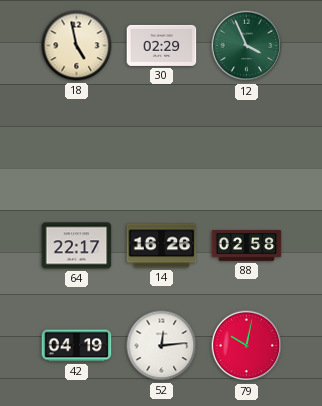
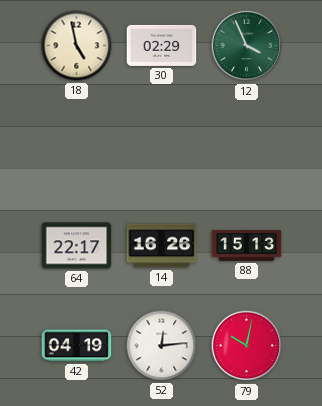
88: 02:58 -> 15:13 (247, 246)
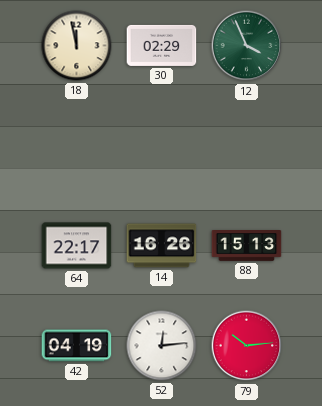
18: 4:58 -> 11:58 (77, 46)
79: 10:02 -> 10:14 (247, 346)
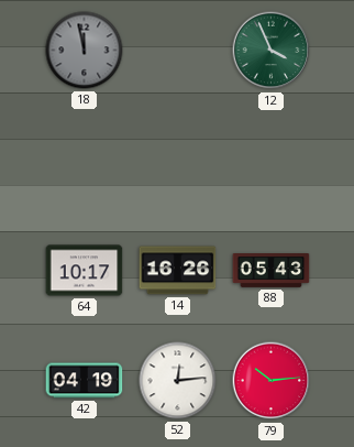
18 dial: cream -> grey (85, 51)
30: 02:29 -> none (162, 45)
64: 22:17 -> 10:17 (85, 271)
88: 15:13 -> 05:43 (272, 271)
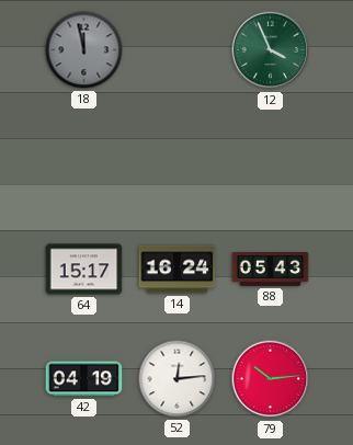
64: 10:17 -> 15:17 (84, 270)
14: 16:26 -> 16:24 (178, 270)
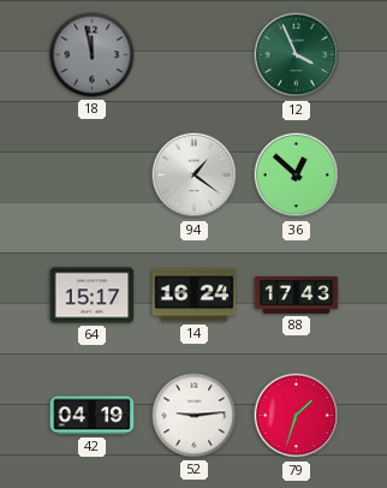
94: none -> 1:21 (195, 175)
36: none -> 12:52 (297, 175)
88: 05:43 -> 17:43 (297, 296)
52: 12:14 -> 9:14 (195, 416)
79: 10:14 -> 1:33 (297, 416)
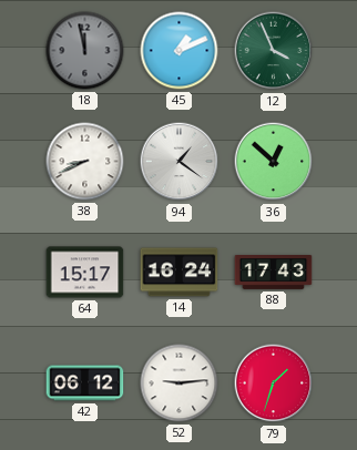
45: none -> 1:11 (180, 51)
38: none -> 8:41 (85, 162)
42: 04:19 -> 06:12 (85, 383)
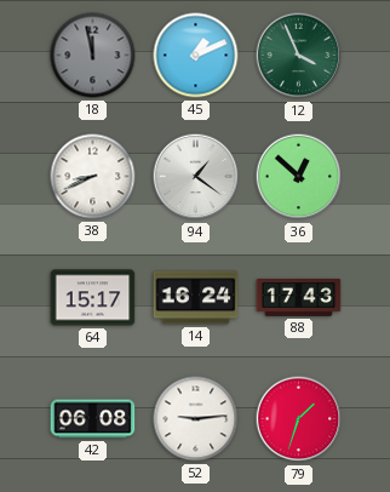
42: 06:12 -> 06:08 (93, 419)
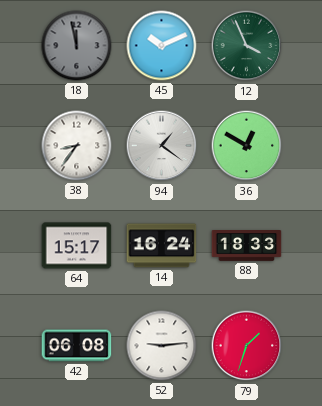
45: 1:11 -> 10:11 (162, 46)
38: 8:41 -> 8:36 (77, 146)
36: 12:52 -> 12:50 (247, 146)
88: 17:43 -> 18:33 (247, 246)
